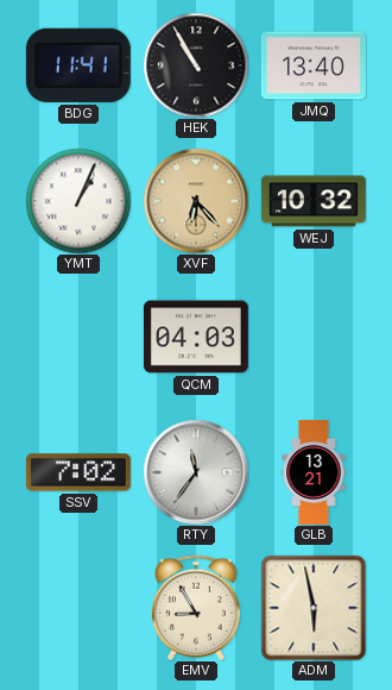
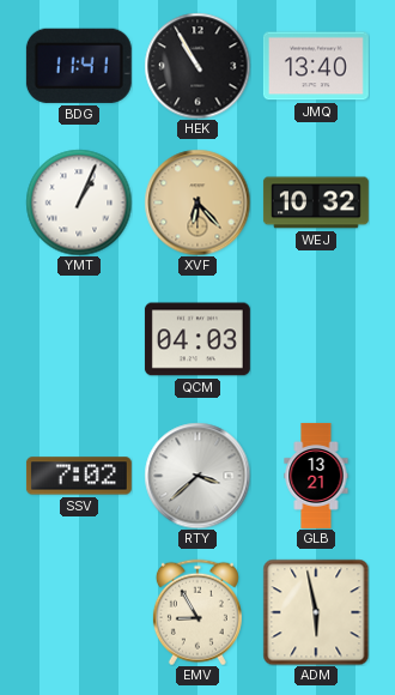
RTY: 11:36 -> 3:38 (197, 476)
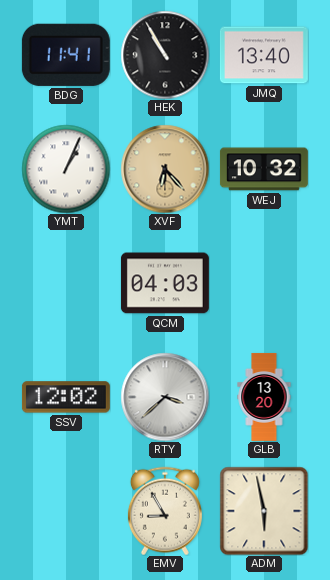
SSV: 7:02 -> 12:02 (66, 397)
GLB: 13:21 -> 13:20 (264, 397)
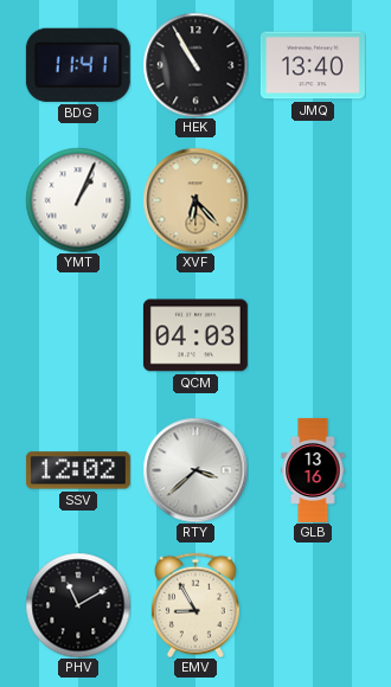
WEJ: 10:32 -> none (264, 169)
GLB: 13:20 -> 13:16 (313, 470)
PHV: none -> 11:10 (78, 605)
ADM: 5:58 -> none (264, 511)
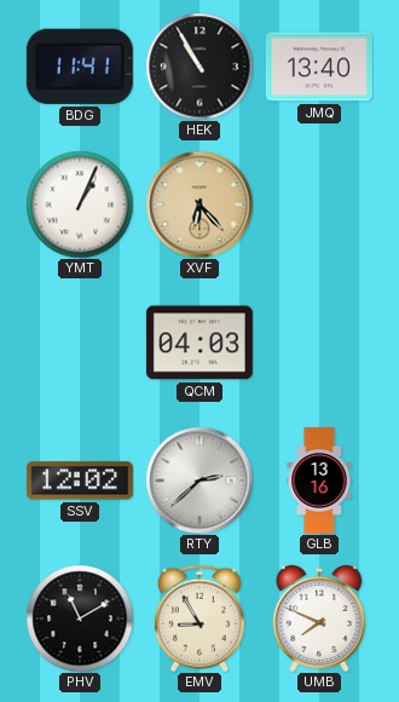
RTY: 3:38 -> 2:38 (199, 481)
UMB: none -> 7:49 (319, 618)
